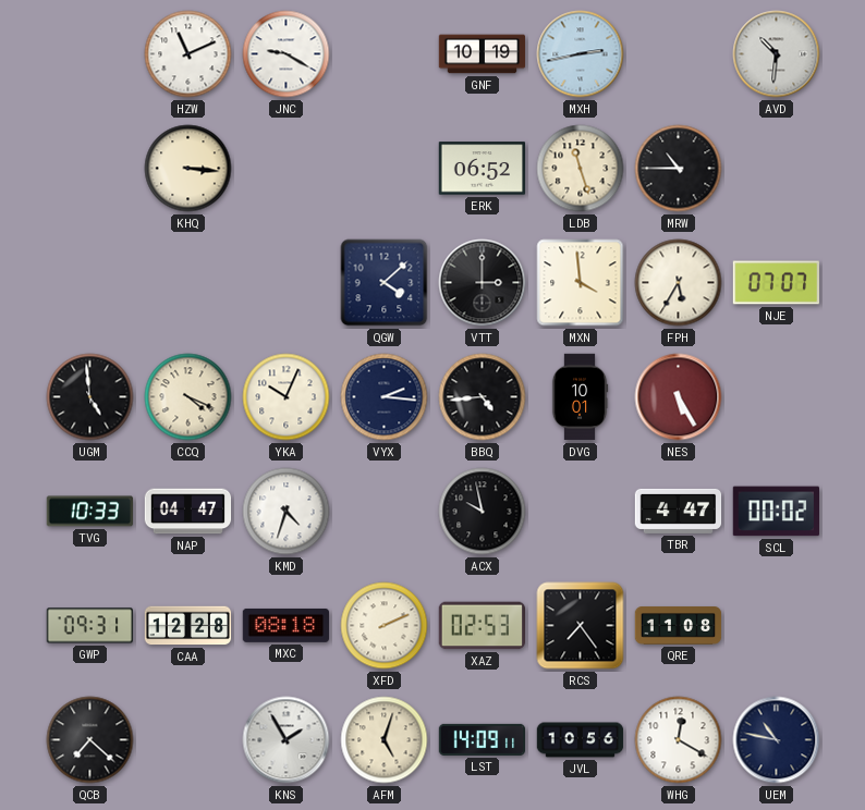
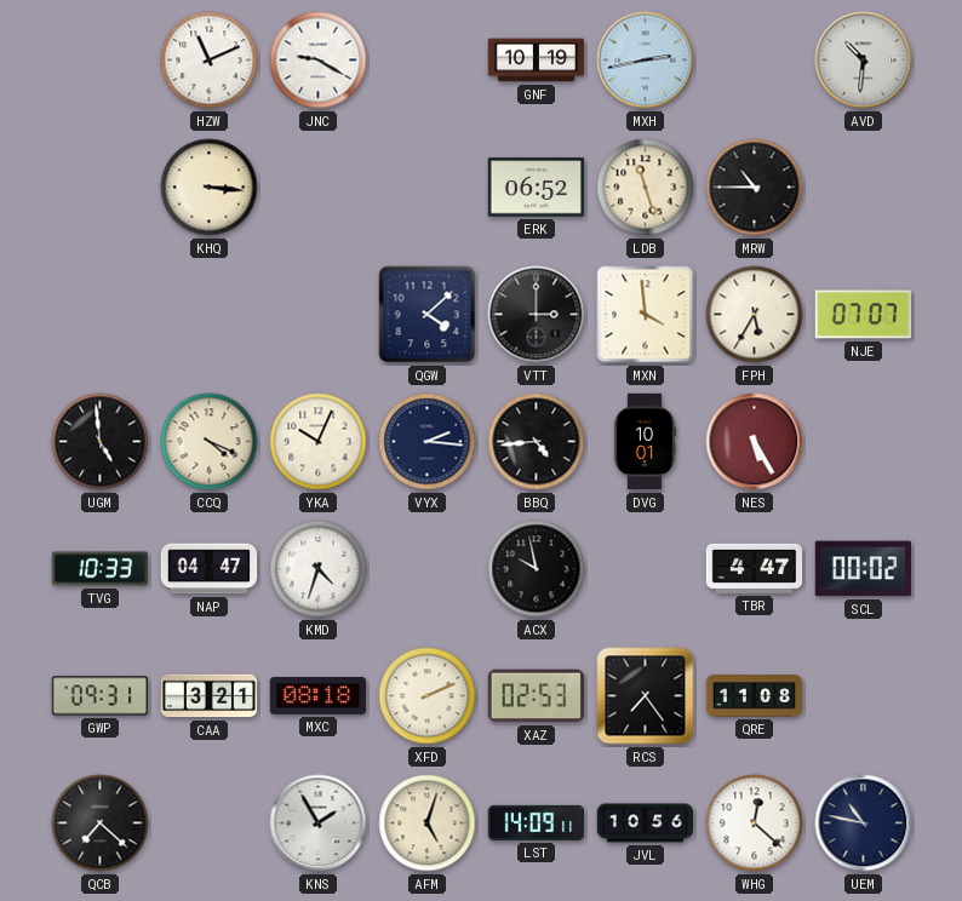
CAA: 12:28 -> 3:21 (210, 696)
WHG: 12:20 -> 12:22 (755, 823)
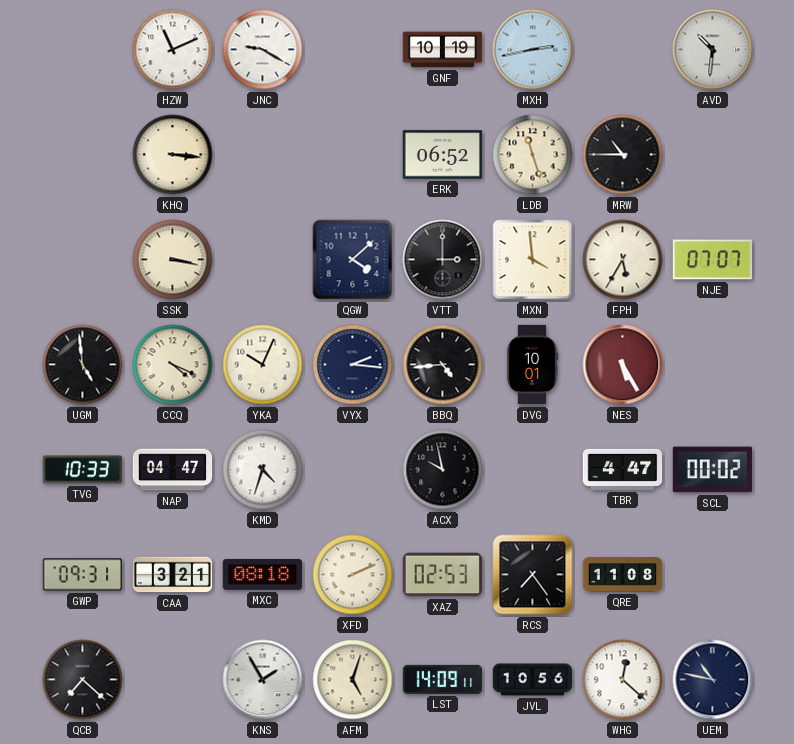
SSK: none -> 3:17 (173, 260)
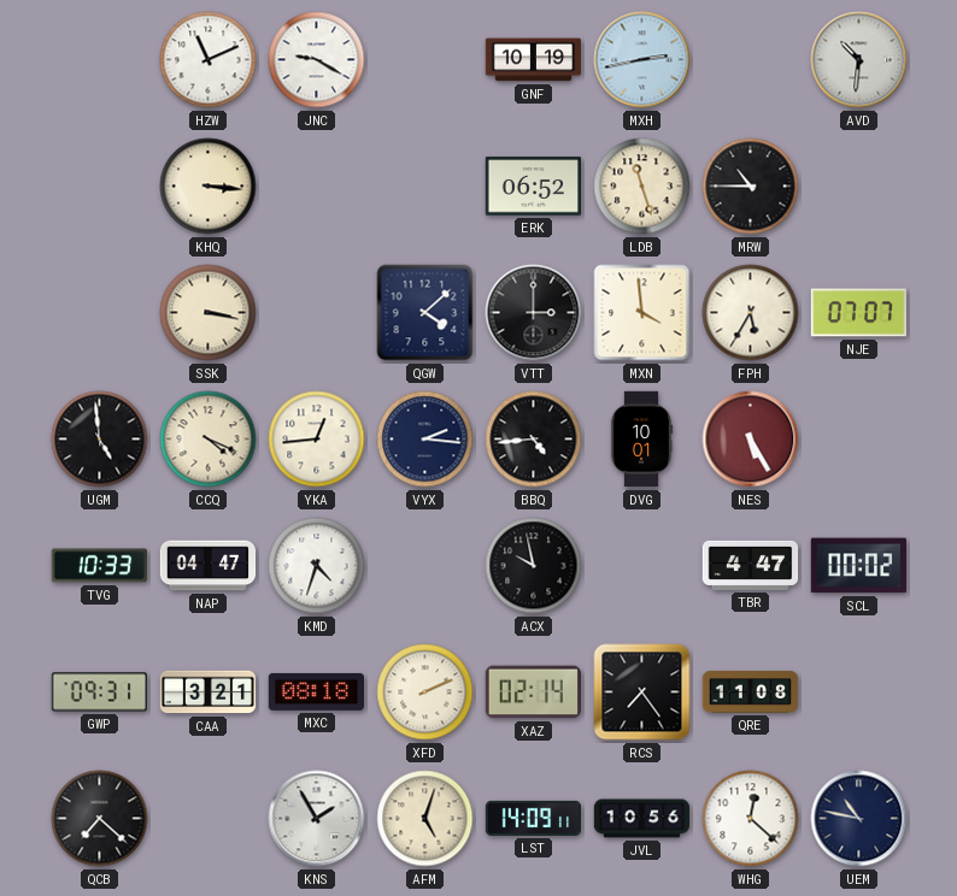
YKA: 10:04 -> 12:44 (317, 440)
XAZ: 02:53 -> 02:14 (533, 692)
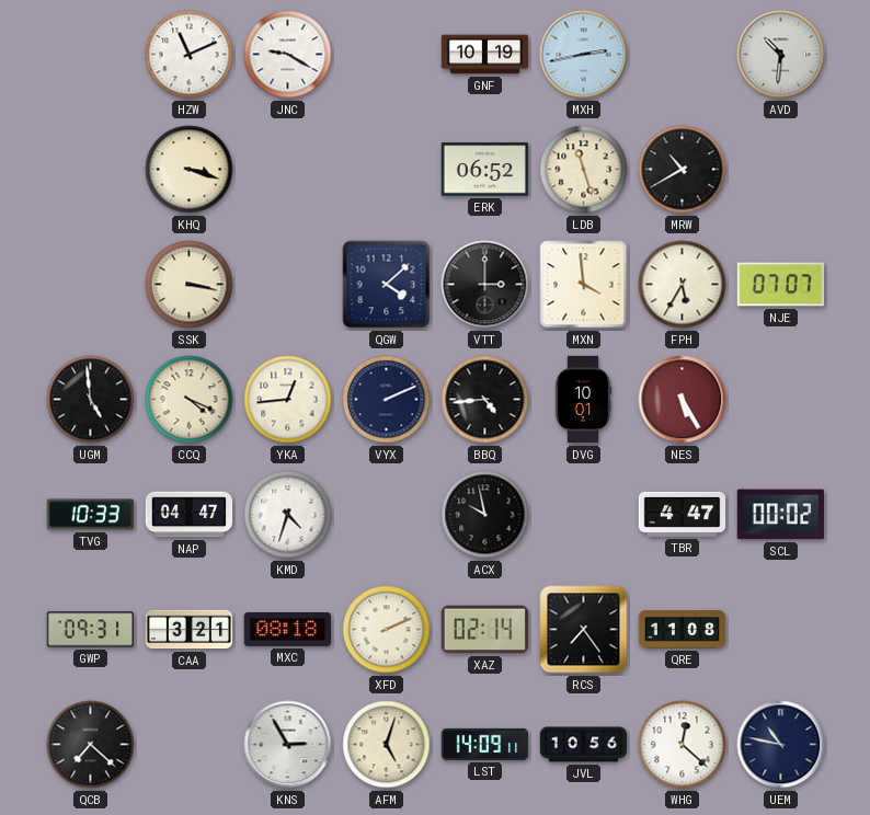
KHQ: 3:16 -> 3:18 (190, 170)
MRW: 10:45 -> 10:40 (683, 170)
VYX: 2:16 -> 2:11 (387, 400)
KNS: 1:55 -> 2:55 (288, 745)
